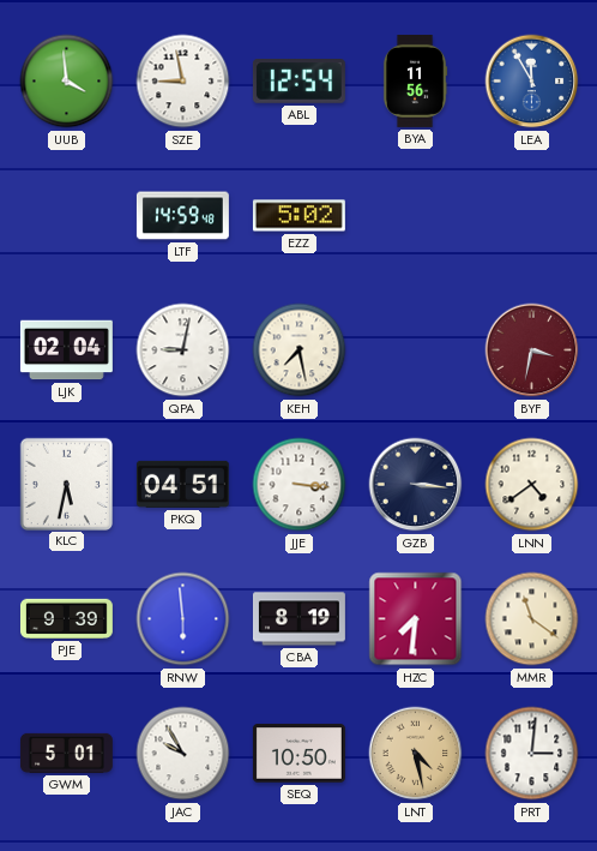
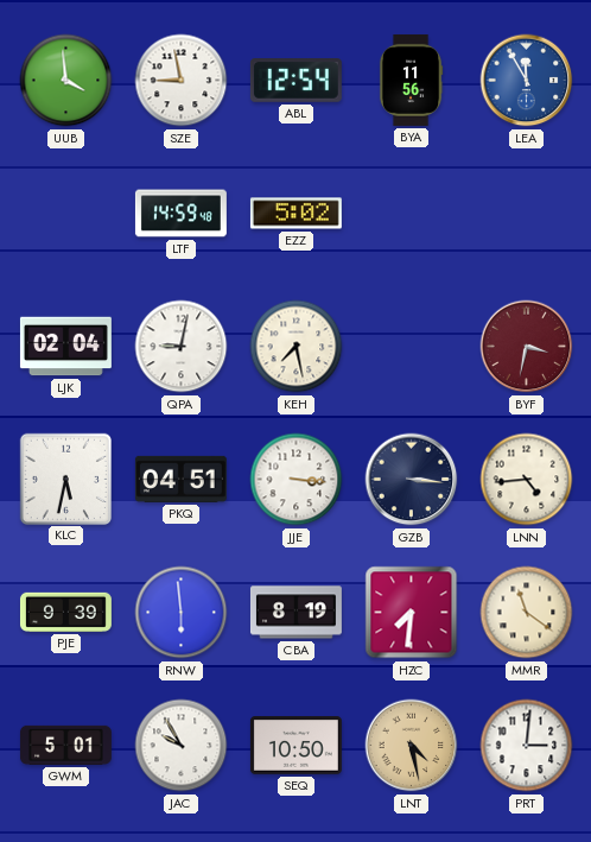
LNN: 4:39 -> 4:44 (527, 480)
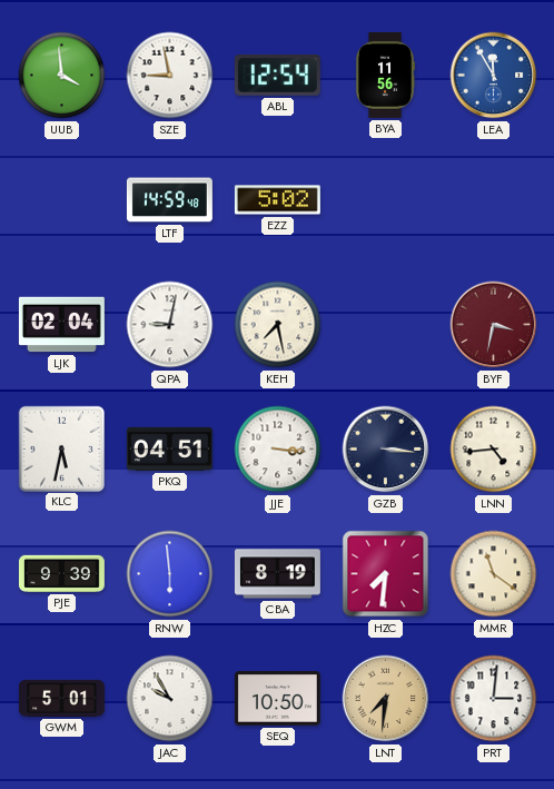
LNT: 4:28 -> 7:31 (386, 699)
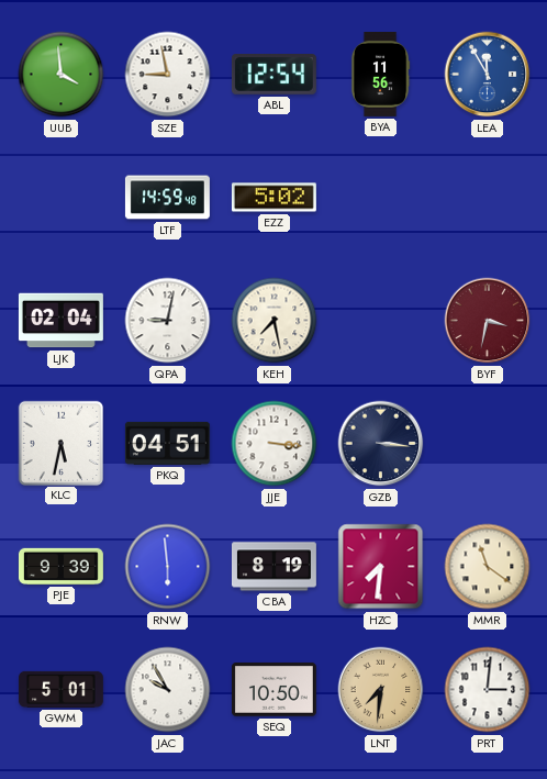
LNN: 4:44 -> none (494, 450)
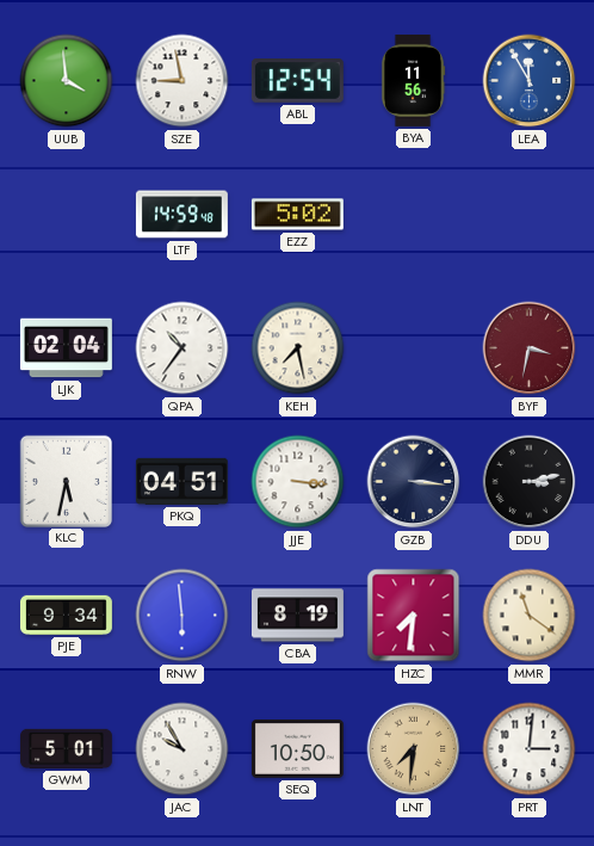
QPA: 9:02 -> 10:36 (182, 348)
DDU: none -> 3:13 (530, 482)
PJE: 9:39 -> 9:34 (66, 615)
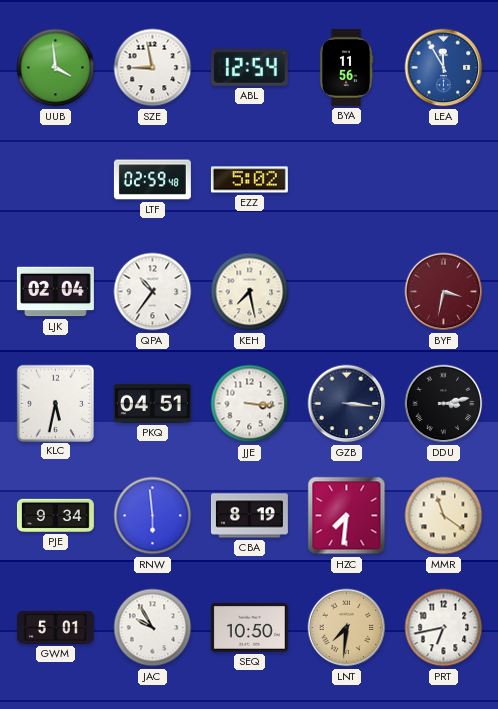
LTF: 14:59 -> 02:59 (152, 180)
PRT: 3:01 -> 6:43 (444, 628)
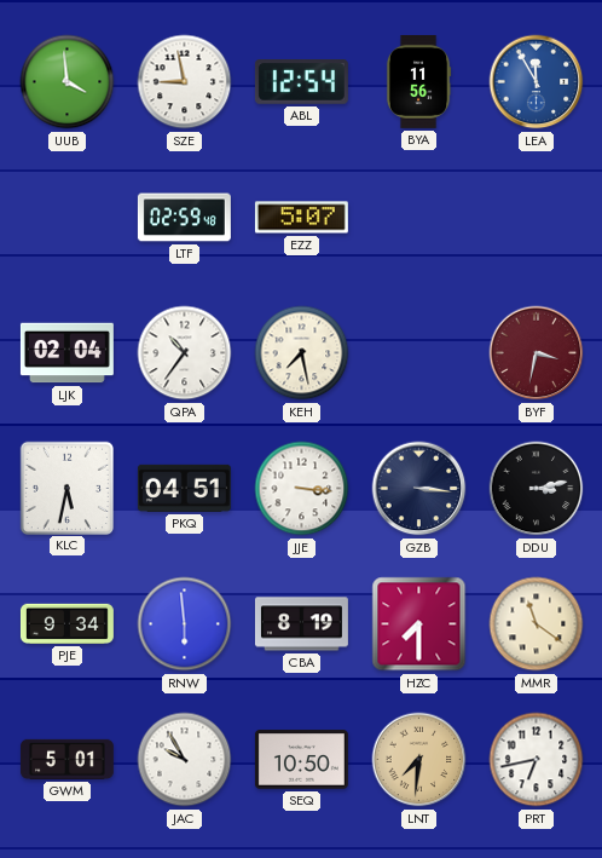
EZZ: 5:02 -> 5:07 (301, 218)
HZC: 7:31 -> 7:30 (419, 624)
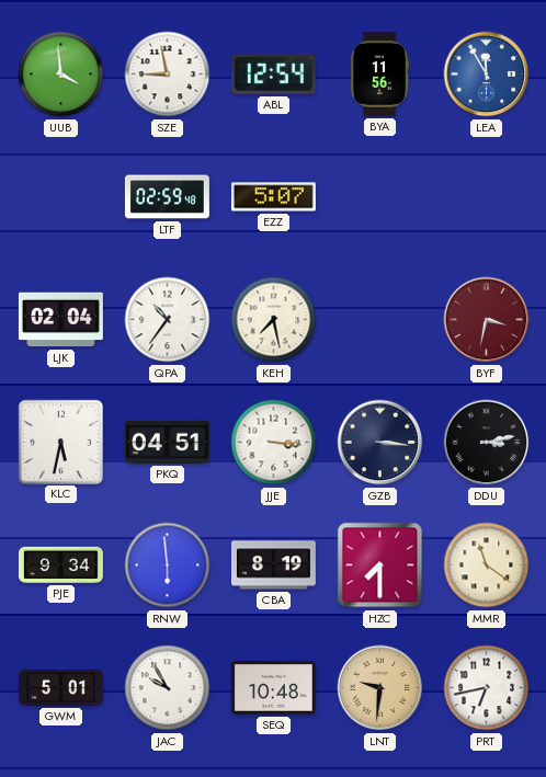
SEQ: 10:50 -> 10:48 (273, 688)
LNT: 7:31 -> 9:31 (380, 688)
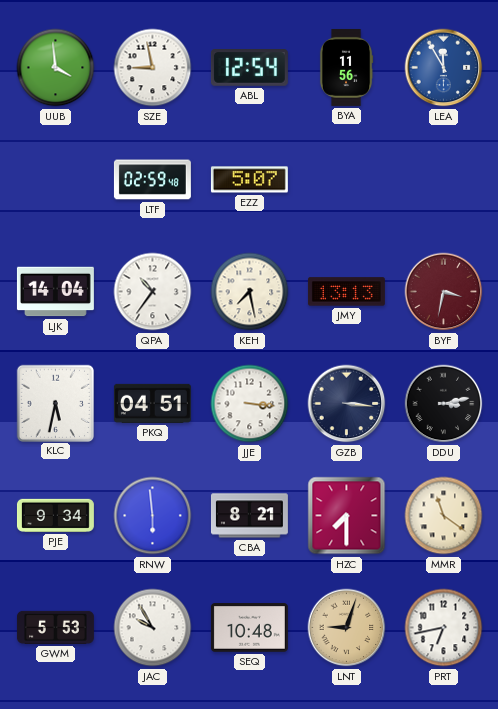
LJK: 02:04 -> 14:04 (55, 292)
JMY: none -> 13:13 (346, 292)
CBA: 8:19 -> 8:21 (249, 516)
GWM: 5:01 -> 5:53 (55, 627)
LNT: 9:31 -> 9:03 (347, 628)
